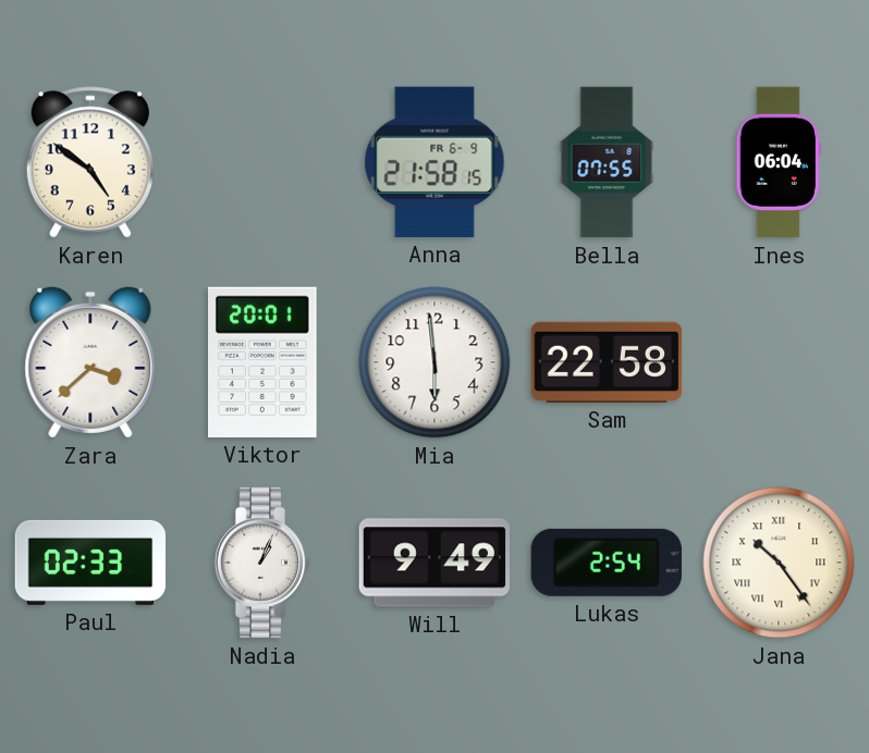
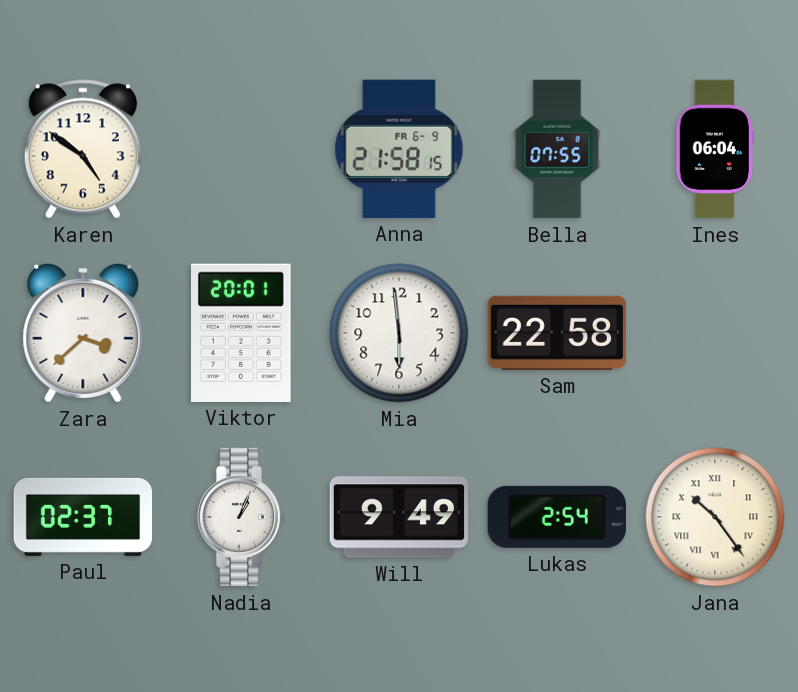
Paul: 02:33 -> 02:37 (83, 517)
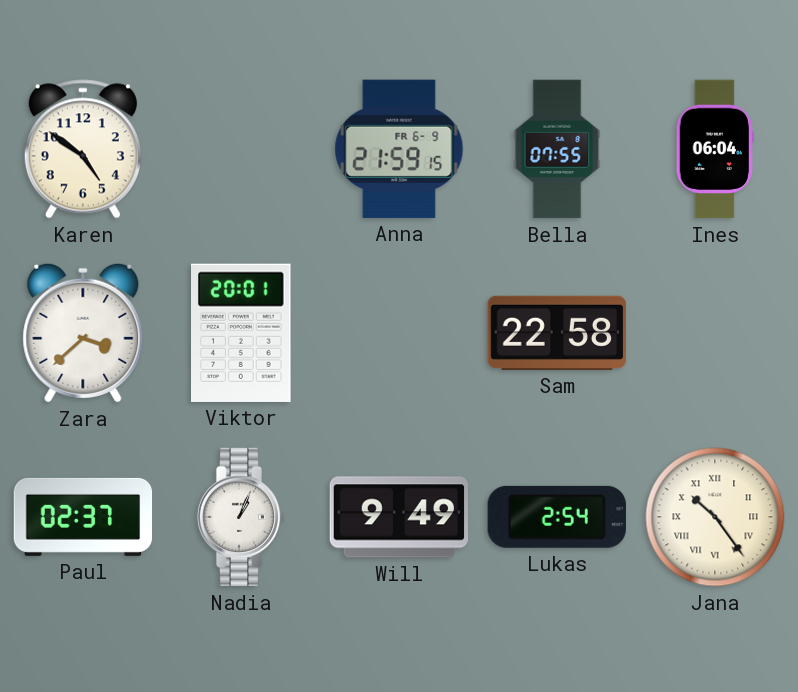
Anna: 21:58 -> 21:59 (399, 149)
Mia: 5:59 -> none (399, 333)
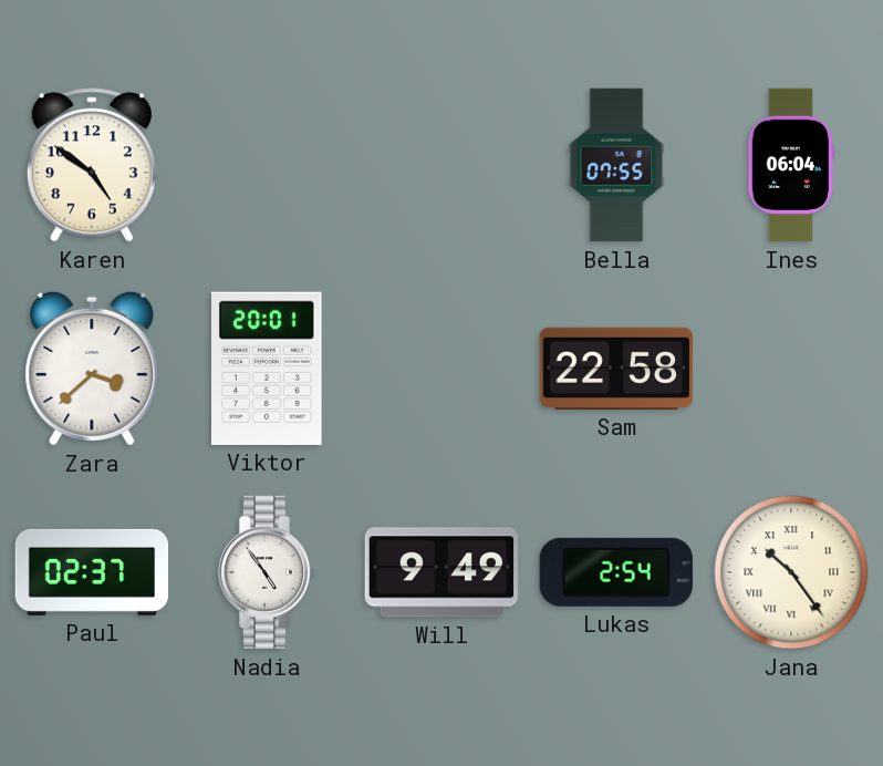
Anna: 21:59 -> none (399, 149)
Nadia: 1:04 -> 4:54 (267, 572)
